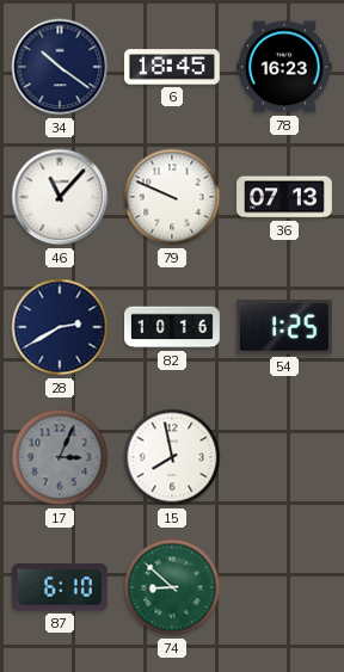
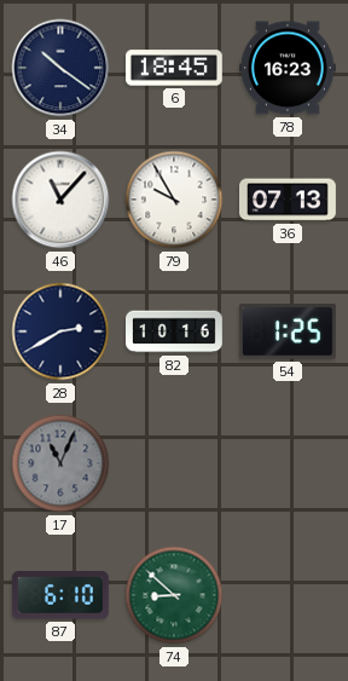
79: 9:49 -> 9:55 (174, 200)
17: 3:04 -> 11:04 (60, 463)
15: 7:58 -> none (172, 457)
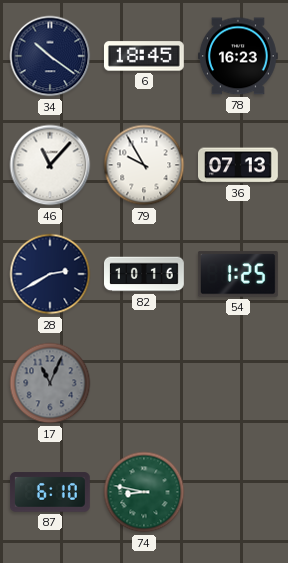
74: 8:52 -> 8:47 (144, 492)
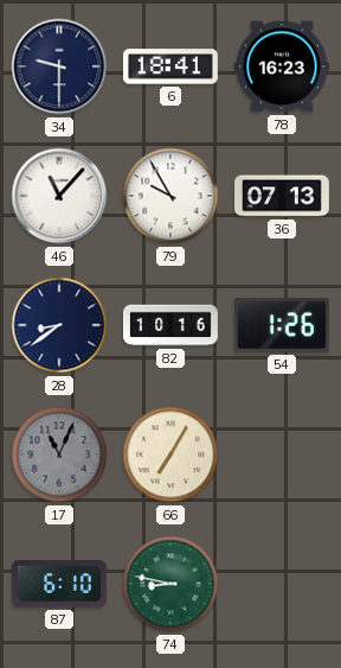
34: 10:21 -> 9:30 (59, 66)
6: 18:45 -> 18:41 (170, 66)
28: 2:40 -> 8:39 (59, 325)
54: 1:25 -> 1:26 (282, 325)
66: none -> 7:05 (170, 454)
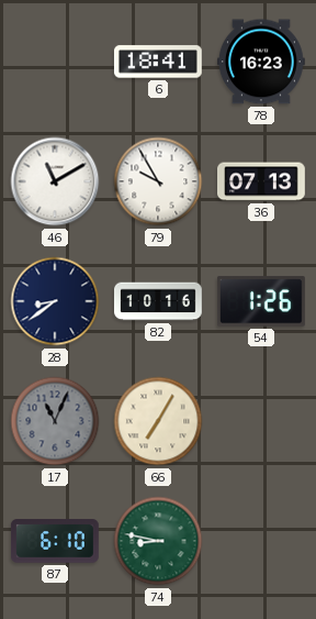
34: 9:30 -> none (59, 66)
46: 11:07 -> 11:10 (55, 181)
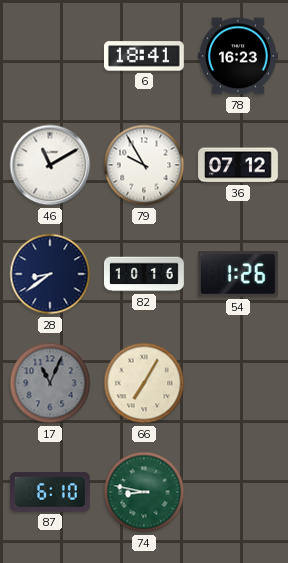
36: 07:13 -> 07:12 (239, 165)
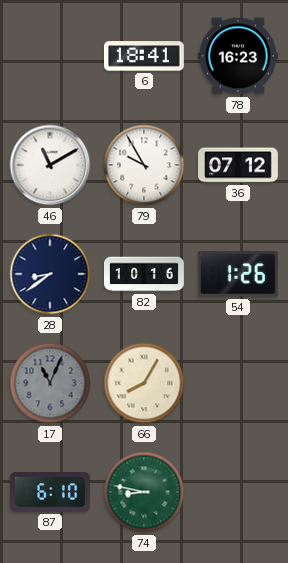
66: 7:05 -> 8:05 (144, 383)
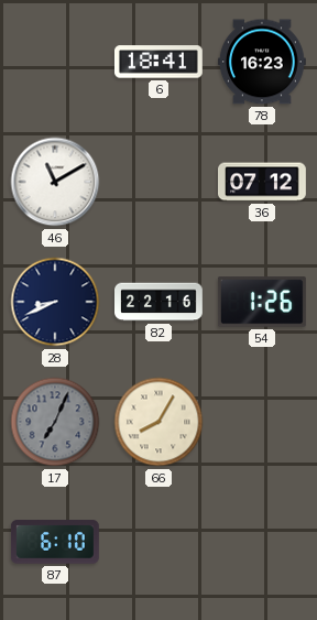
79: 9:55 -> none (144, 165)
28: 8:39 -> 8:41 (55, 302)
82: 10:16 -> 22:16 (160, 302)
17: 11:04 -> 7:04 (55, 422)
74: 8:47 -> none (144, 492)
